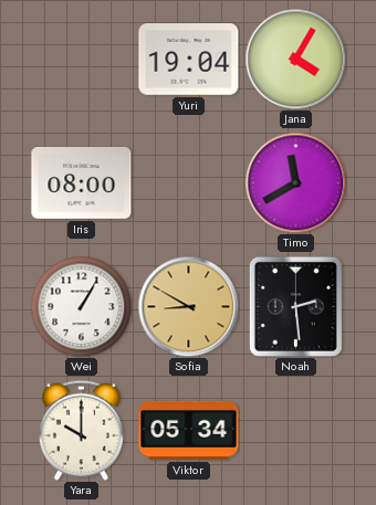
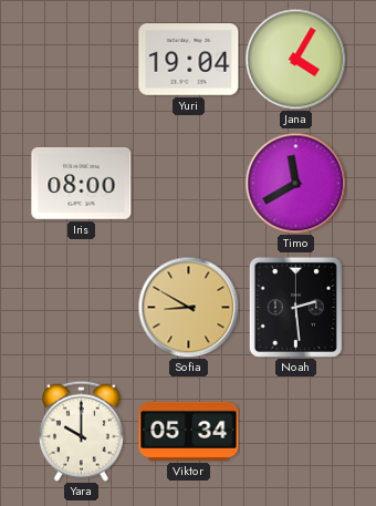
Wei: 1:05 -> none (81, 306)
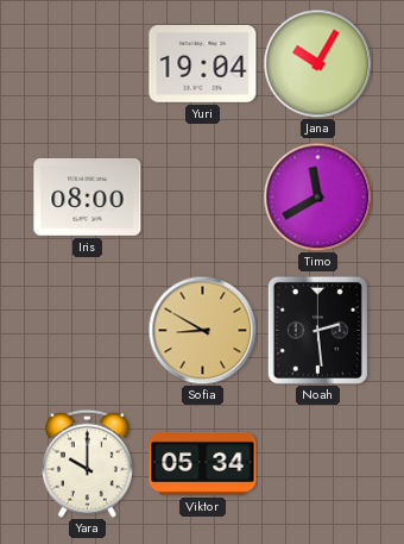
Jana: 4:05 -> 10:05 (317, 63)
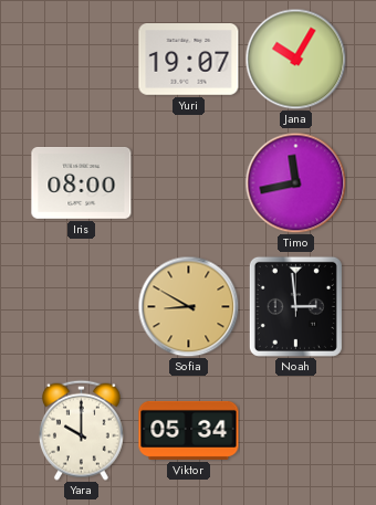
Yuri: 19:04 -> 19:07 (189, 60)
Timo: 11:40 -> 11:43 (295, 182)
Noah: 2:29 -> 2:59 (295, 306)
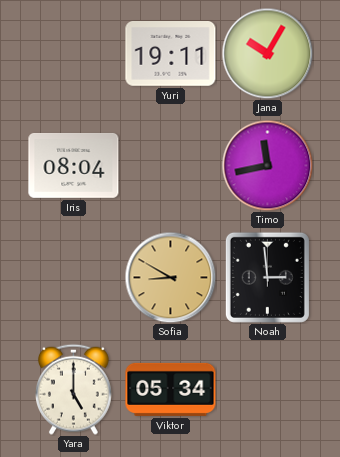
Yuri: 19:07 -> 19:11 (171, 54)
Iris: 08:00 -> 08:04 (74, 165)
Yara: 10:00 -> 5:00 (73, 389)
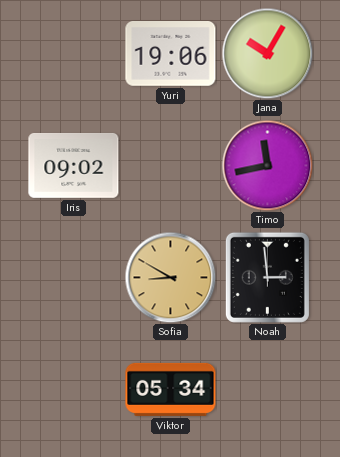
Yuri: 19:11 -> 19:06 (171, 54)
Iris: 08:04 -> 09:02 (74, 165)
Yara: 5:00 -> none (73, 389)
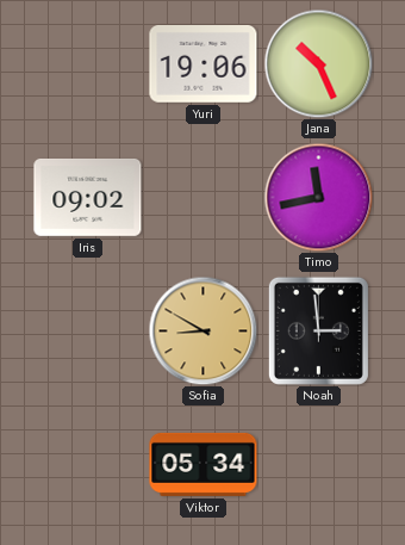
Jana: 10:05 -> 10:26 (318, 63)
